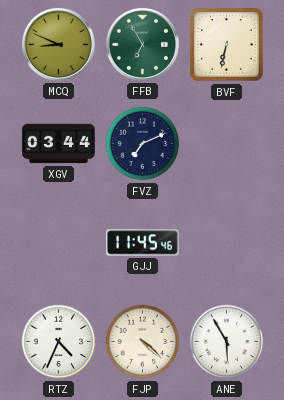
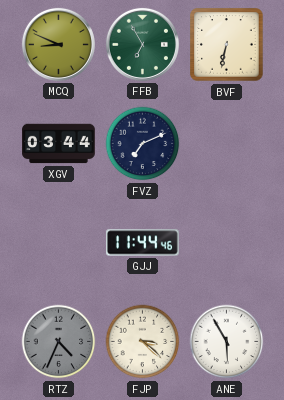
GJJ: 11:45 -> 11:44 (143, 243)
RTZ dial: white -> grey (59, 342)
FJP: 4:22 -> 3:22 (143, 342)
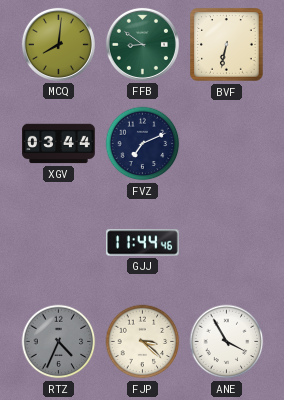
MCQ: 8:49 -> 8:01 (58, 44)
FFB: 6:55 -> 8:51 (142, 44)
ANE: 5:55 -> 3:55 (227, 342)
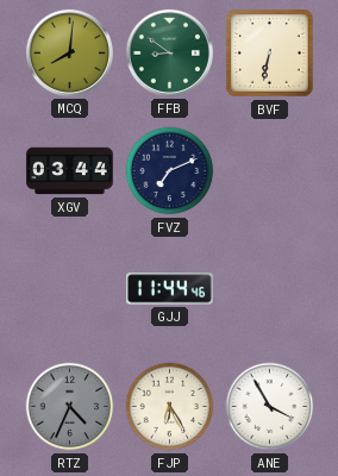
FJP: 3:22 -> 6:25 (170, 407)
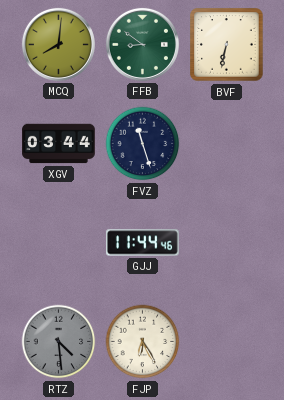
FVZ: 7:11 -> 11:27 (143, 144)
RTZ: 4:34 -> 4:29 (59, 342)
ANE: 3:55 -> none (270, 407)
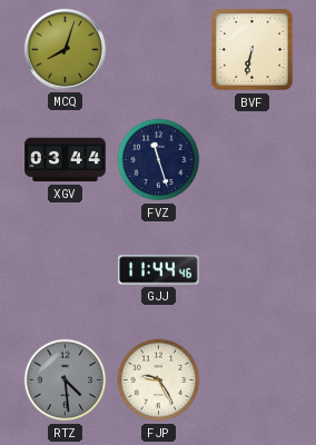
MCQ: 8:01 -> 8:03 (65, 49)
FFB: 8:51 -> none (142, 44)
FJP: 6:25 -> 9:25 (159, 380)
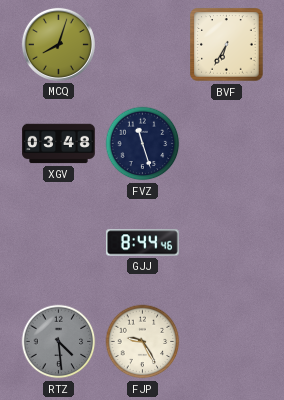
BVF: 6:32 -> 6:35 (227, 45)
XGV: 03:44 -> 03:48 (59, 144)
GJJ: 11:44 -> 8:44 (143, 243)
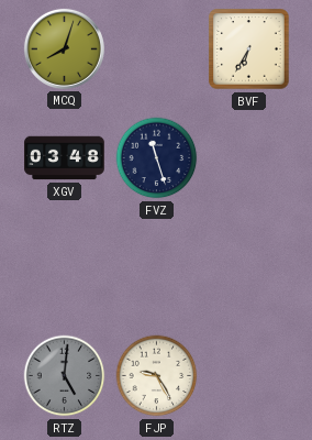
GJJ: 8:44 -> none (143, 243)
RTZ: 4:29 -> 5:01 (65, 376)
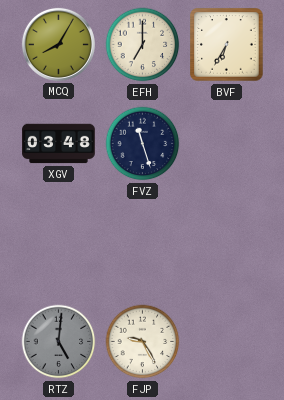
MCQ: 8:03 -> 8:05 (58, 44)
EFH: none -> 7:00 (143, 45)
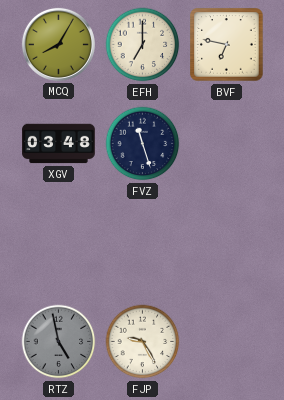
BVF: 6:35 -> 6:47 (227, 45)
RTZ: 5:01 -> 4:58 (59, 342)
